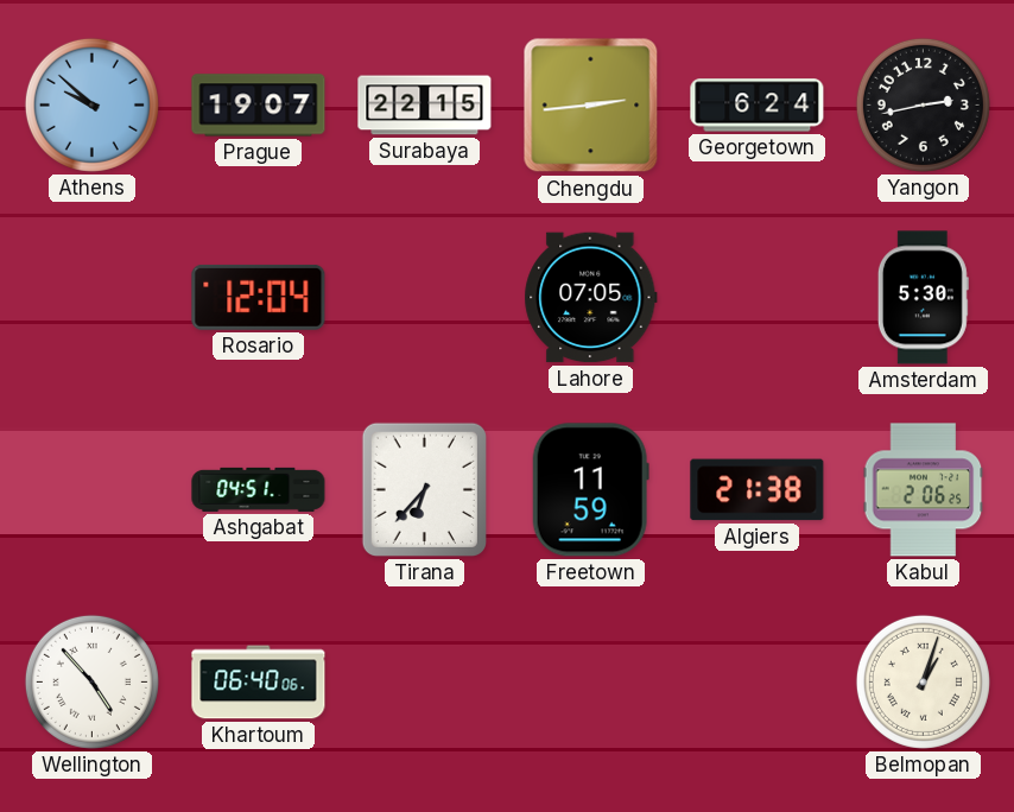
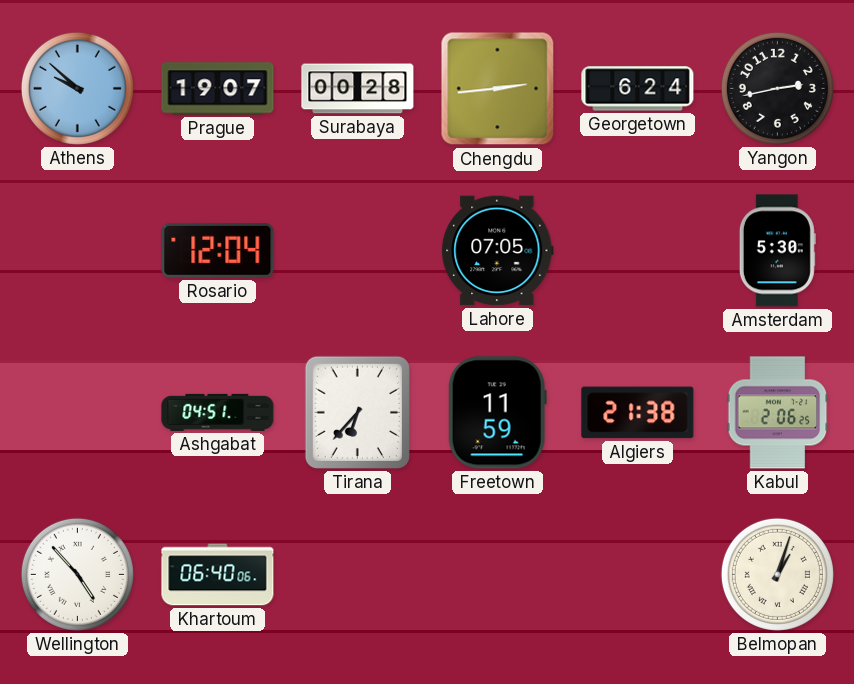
Surabaya: 22:15 -> 00:28 (358, 89)
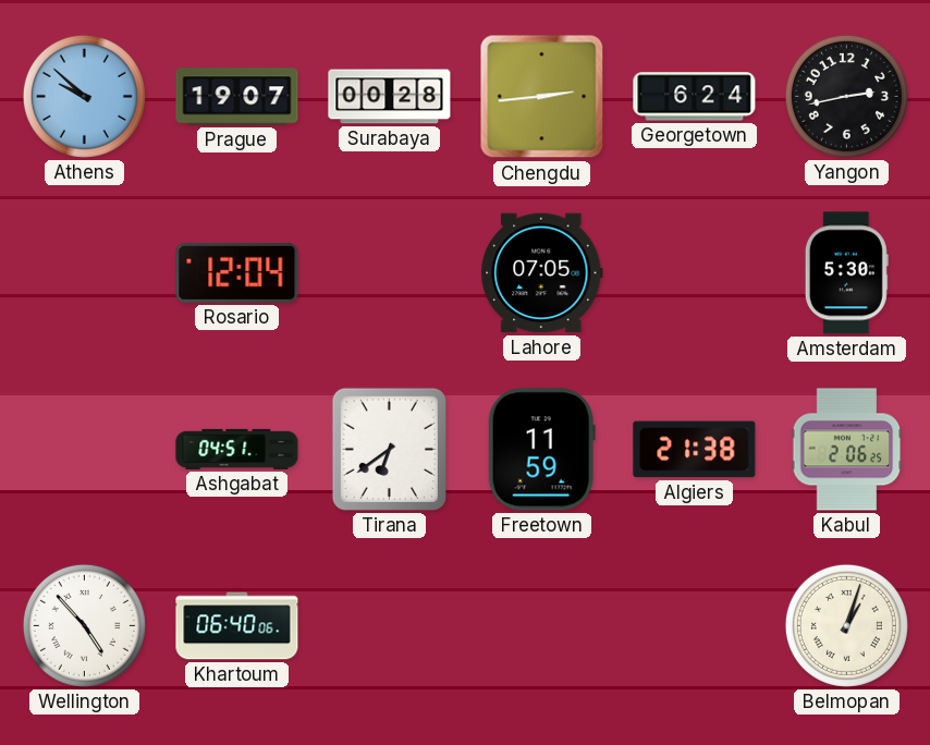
Tirana: 6:37 -> 6:39 (389, 449)
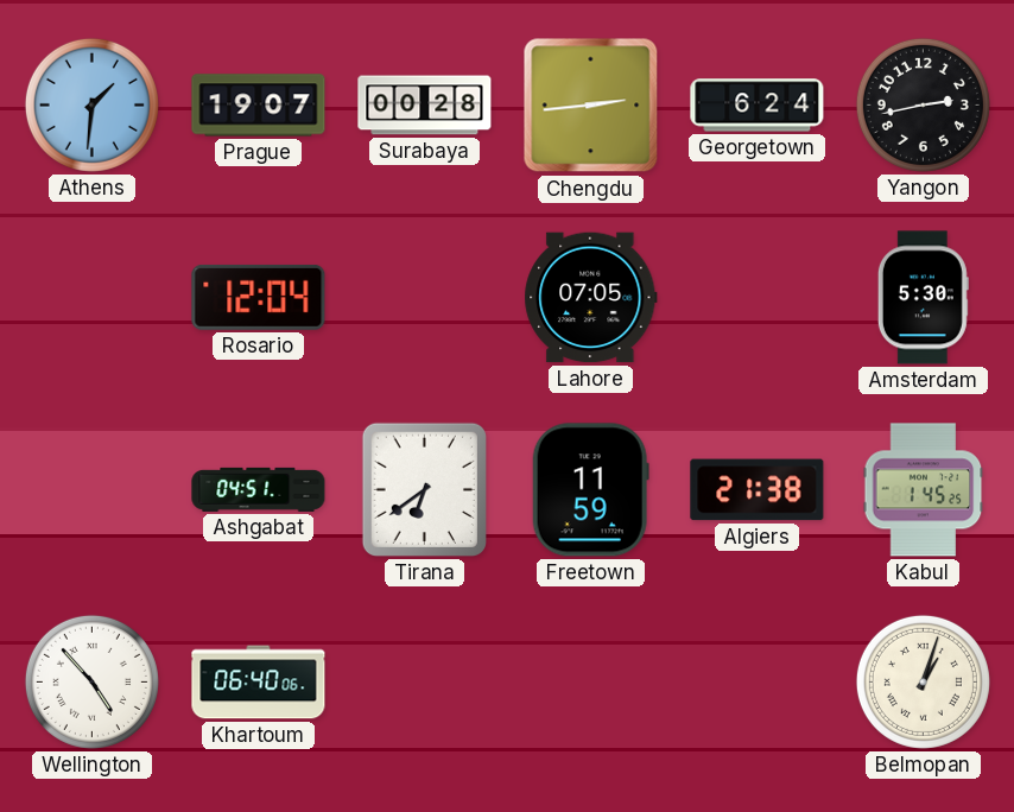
Athens: 9:52 -> 1:31 (91, 104)
Kabul: 2:06 -> 1:45 (924, 490)
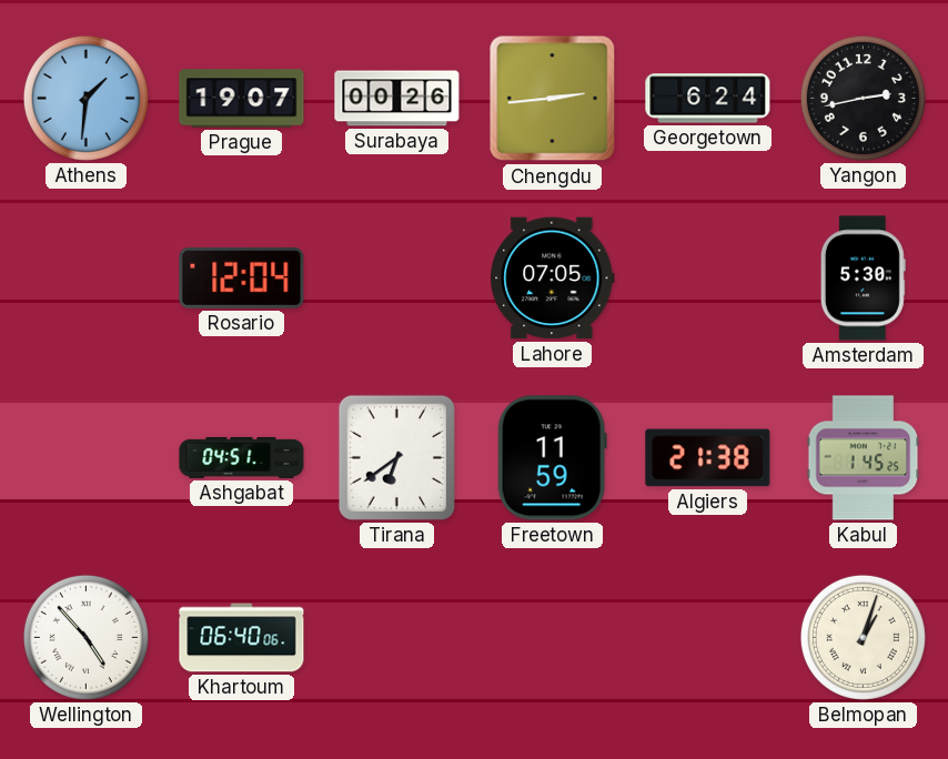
Surabaya: 00:28 -> 00:26 (397, 99)
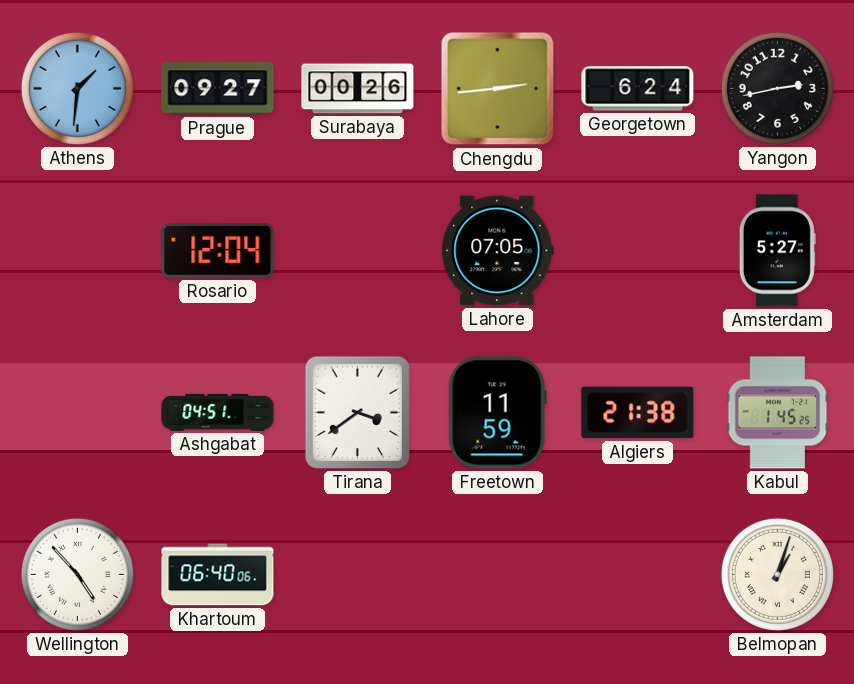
Prague: 19:07 -> 09:27 (218, 89)
Amsterdam: 5:30 -> 5:27 (777, 251)
Tirana: 6:39 -> 3:39 (357, 412)
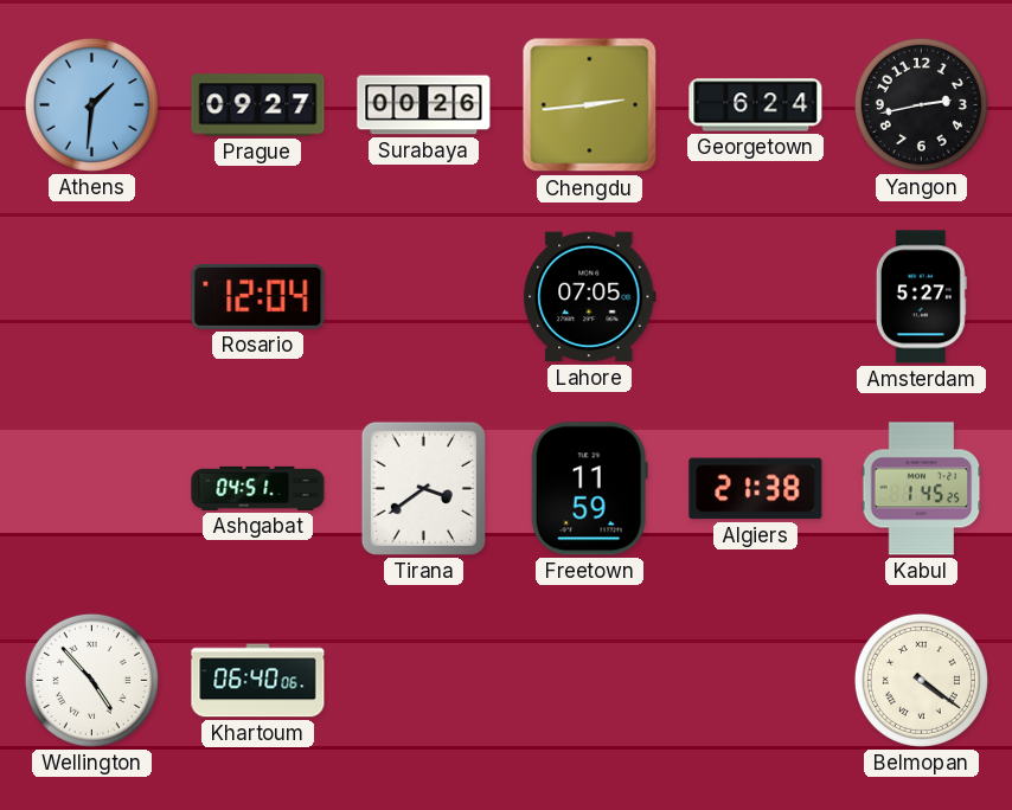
Belmopan: 1:03 -> 4:21 (921, 680)
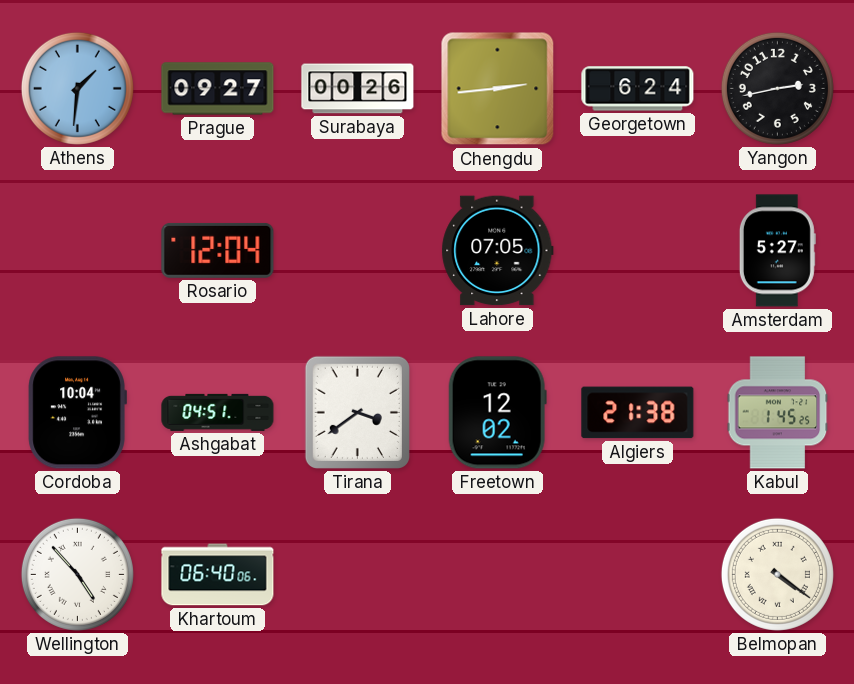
Cordoba: none -> 10:04 (77, 413)
Freetown: 11:59 -> 12:02 (497, 413)
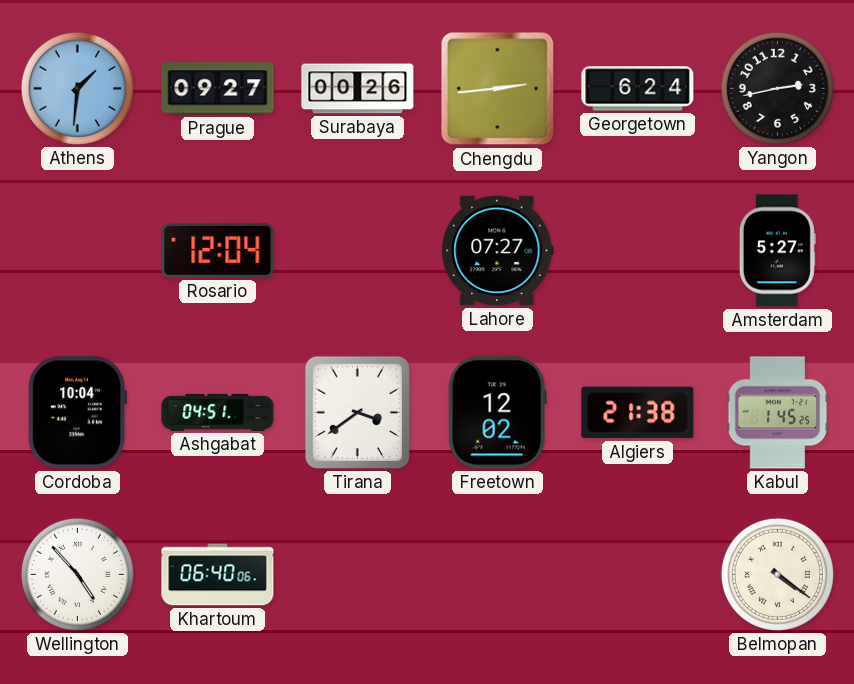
Lahore: 07:05 -> 07:27 (498, 251)
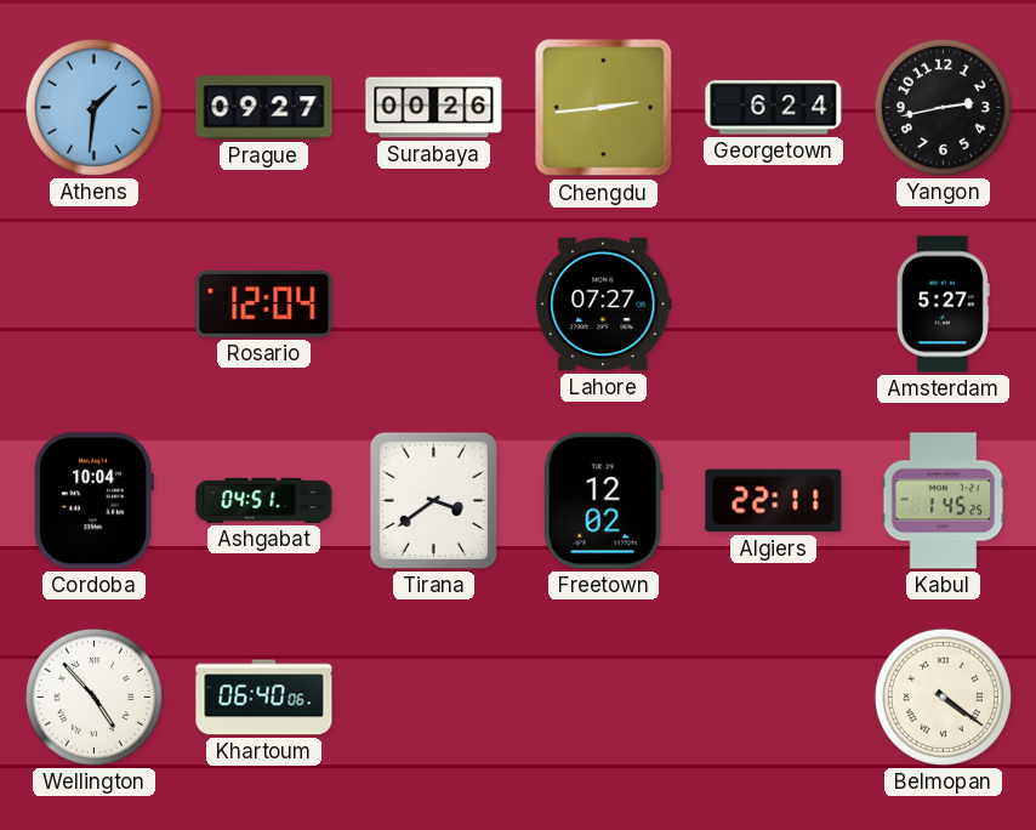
Algiers: 21:38 -> 22:11 (774, 501)
